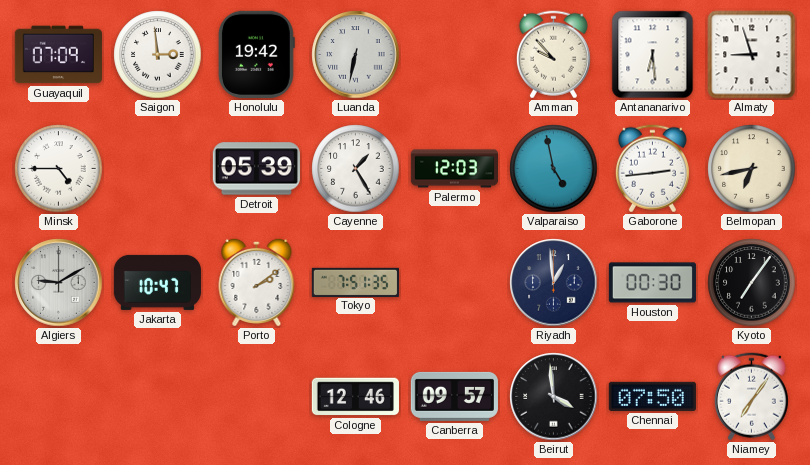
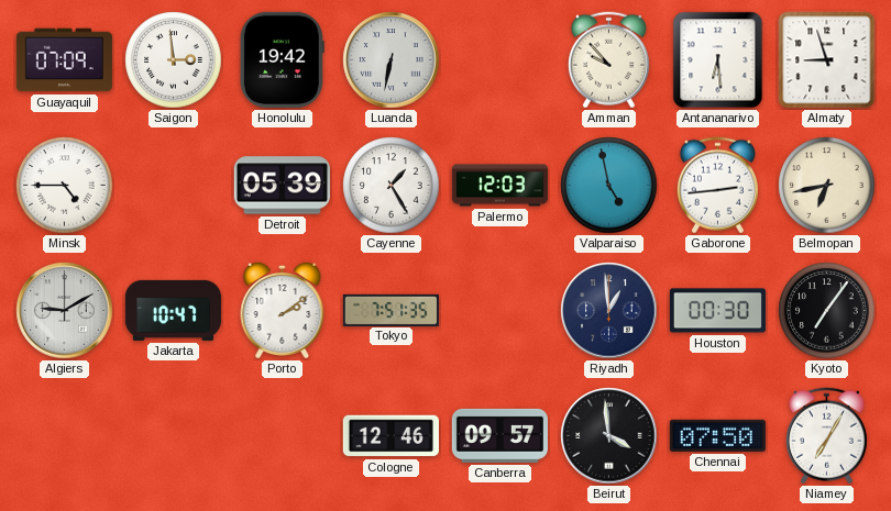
Niamey: 7:06 -> 7:05 (826, 436)
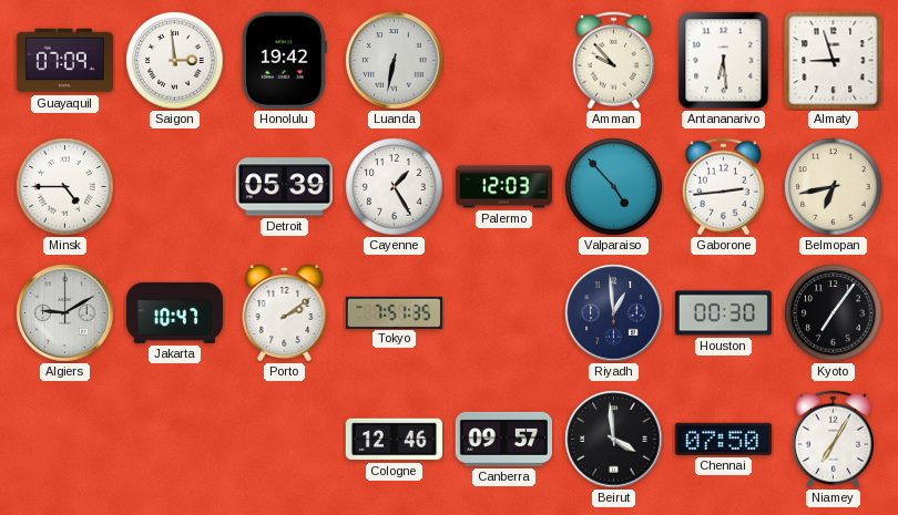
Valparaiso: 4:58 -> 4:53 (614, 187)
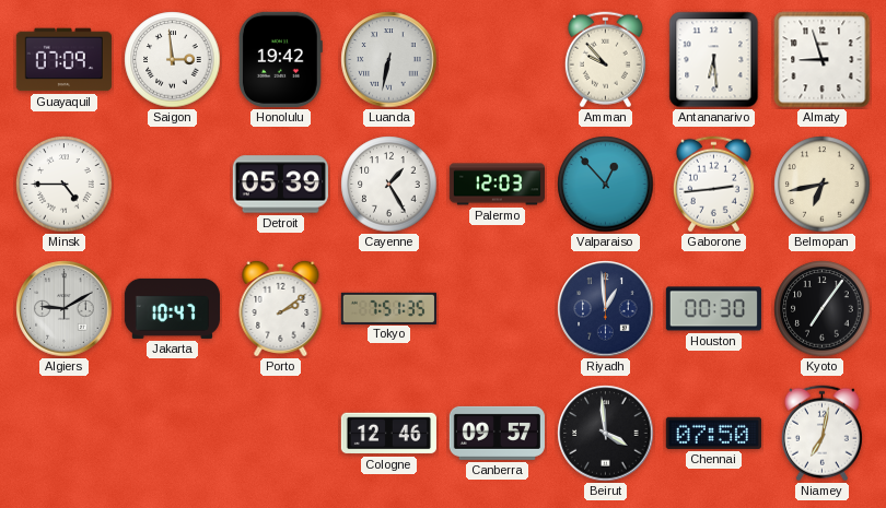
Valparaiso: 4:53 -> 12:53 (606, 185)
Niamey: 7:05 -> 7:02 (821, 434)
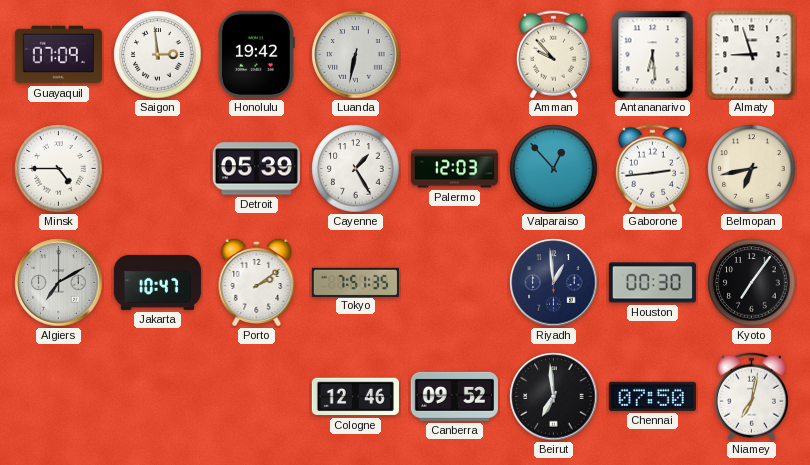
Algiers: 9:10 -> 7:10 (59, 283)
Canberra: 09:57 -> 09:52 (454, 396)
Beirut: 3:59 -> 6:59 (554, 397)
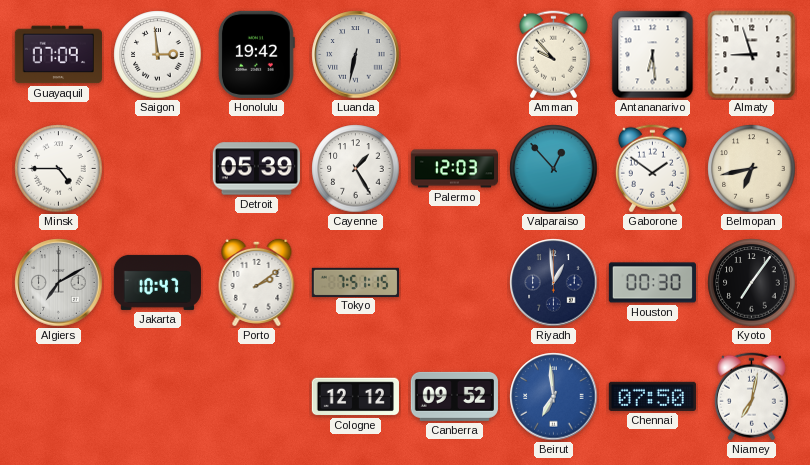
Gaborone: 2:44 -> 1:51 (652, 169)
Tokyo: 7:51:35 -> 7:51:15 (355, 282)
Cologne: 12:46 -> 12:12 (355, 397)
Beirut dial: black -> blue (554, 397)
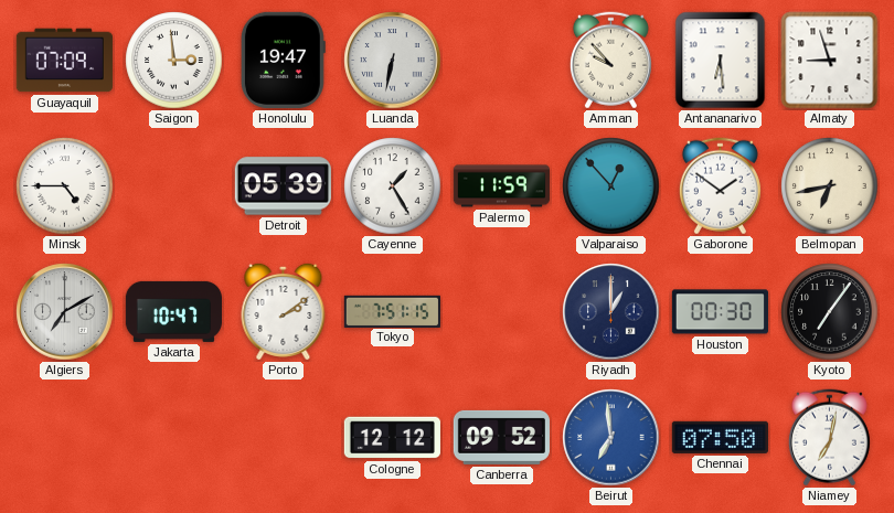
Honolulu: 19:42 -> 19:47 (283, 60)
Palermo: 12:03 -> 11:59 (501, 186)
Riyadh: 12:59 -> 1:00 (611, 312)
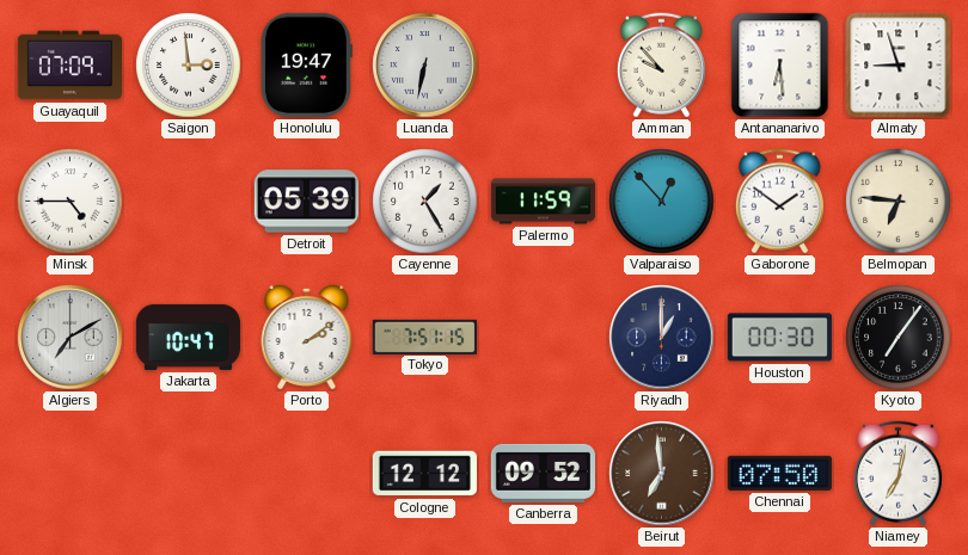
Belmopan: 6:43 -> 6:46 (899, 202)
Beirut dial: blue -> brown (662, 474)
